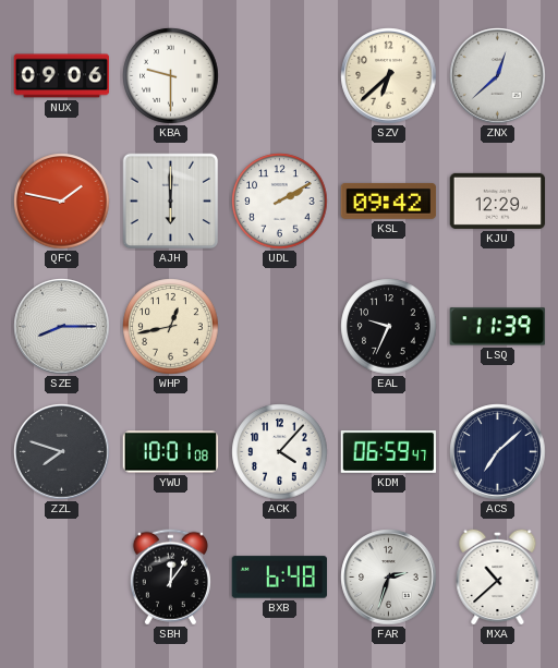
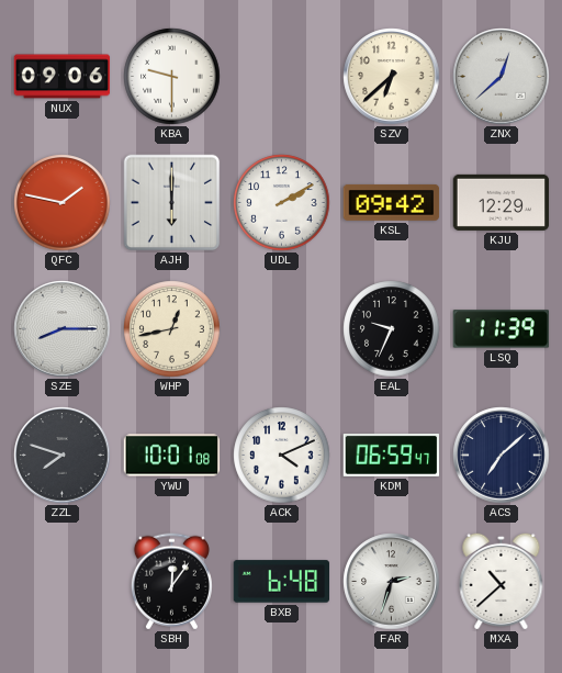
ACK: 4:07 -> 4:11 (282, 456)
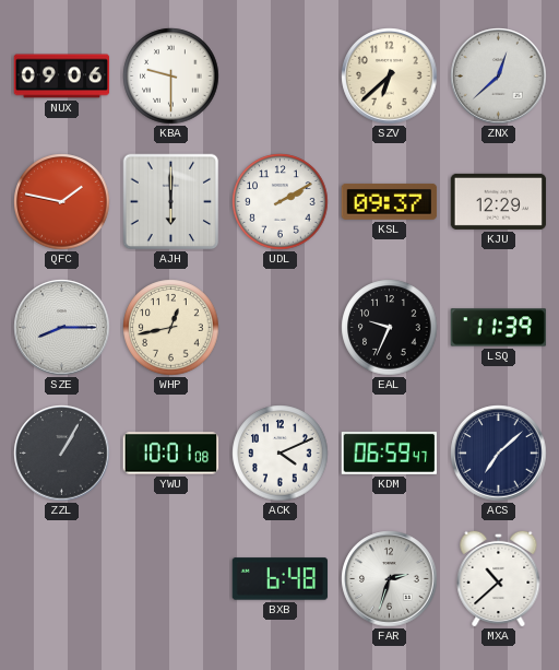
KSL: 09:42 -> 09:37 (390, 202)
ZZL: 7:48 -> 1:05 (62, 454)
SBH: 12:06 -> none (171, 582)
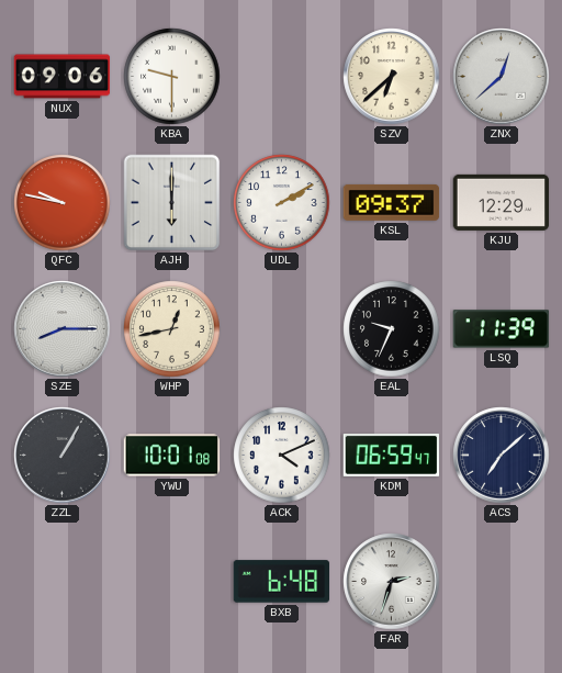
QFC: 1:47 -> 9:47 (63, 203)
MXA: 10:38 -> none (499, 578)
